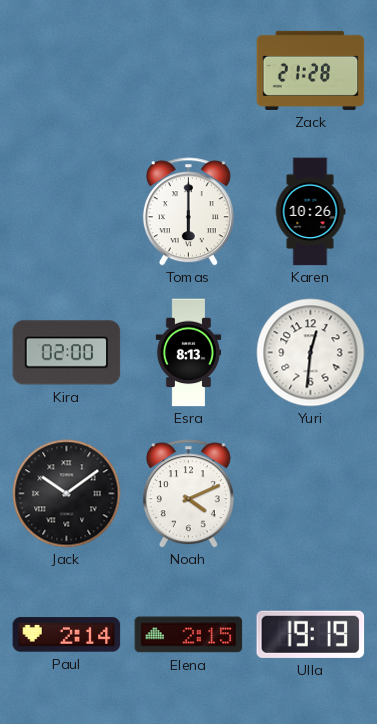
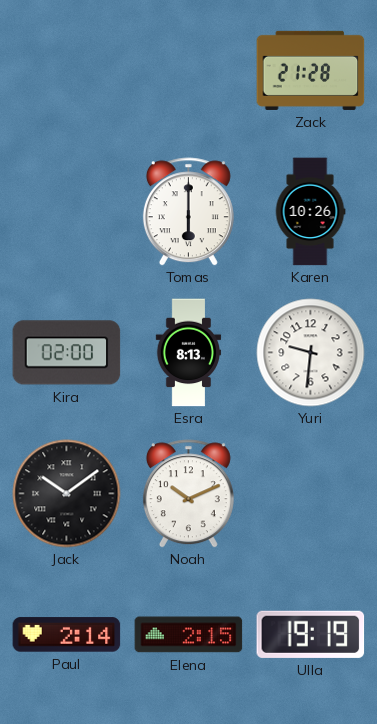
Yuri: 12:31 -> 9:31 (311, 353)
Noah: 4:11 -> 10:11 (188, 494)
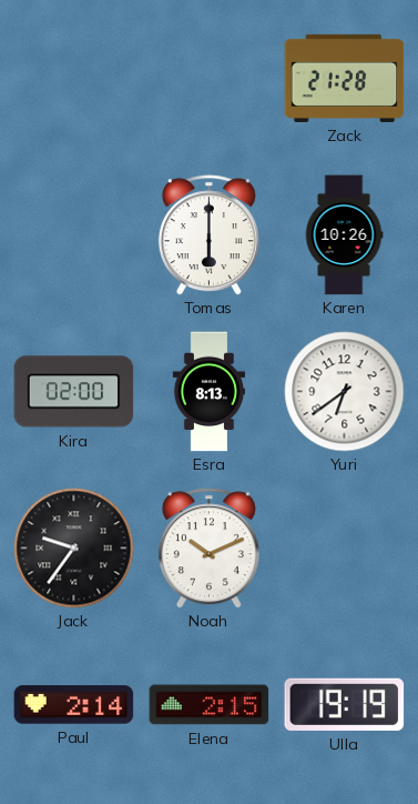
Yuri: 9:31 -> 6:39 (345, 392)
Jack: 10:09 -> 9:36 (74, 549)
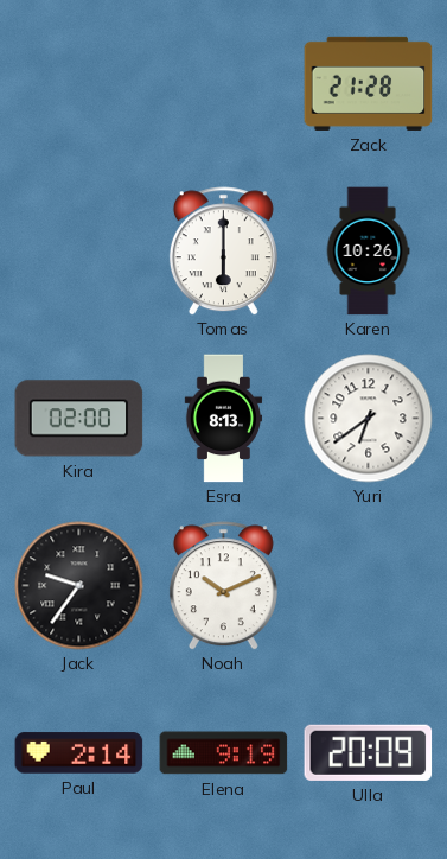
Elena: 2:15 -> 9:19 (224, 753)
Ulla: 19:19 -> 20:09 (369, 752)
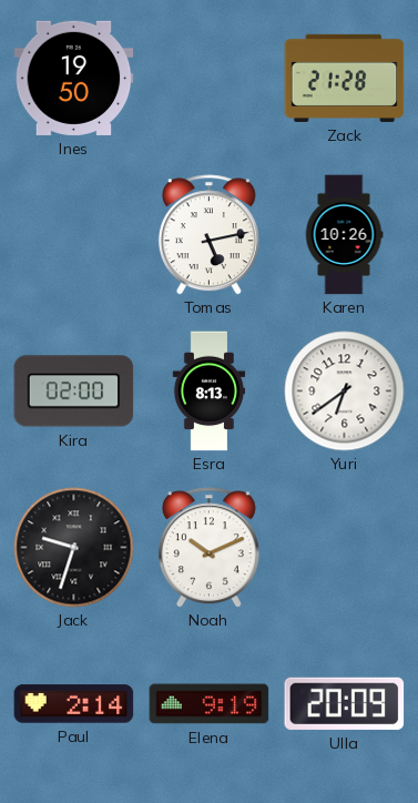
Ines: none -> 19:50 (74, 78)
Tomas: 6:00 -> 5:13 (208, 235)
Jack: 9:36 -> 9:33 (74, 548)
